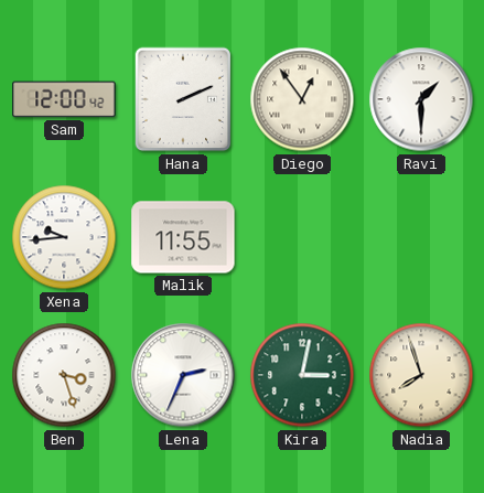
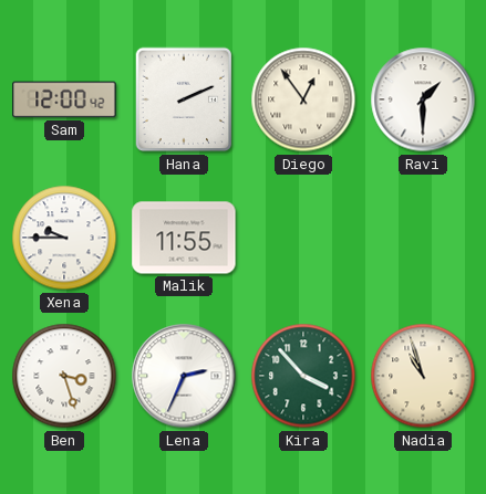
Xena: 9:44 -> 9:45 (64, 238)
Kira: 3:02 -> 3:53 (303, 376)
Nadia: 7:57 -> 10:57 (423, 376)
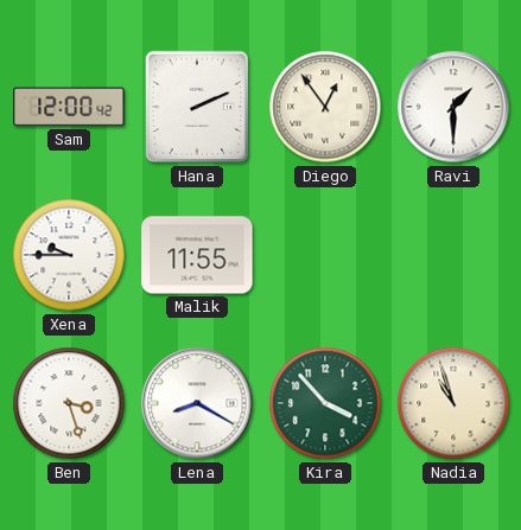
Lena: 2:34 -> 8:20 (197, 403)
